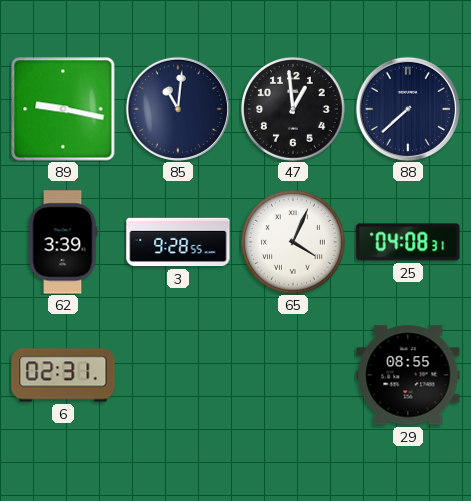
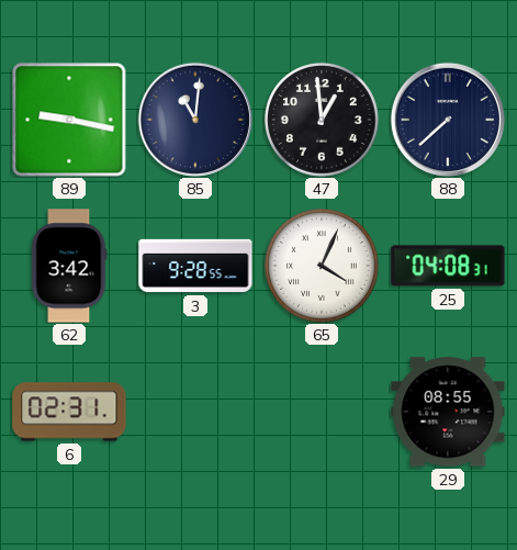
62: 3:39 -> 3:42 (69, 266)
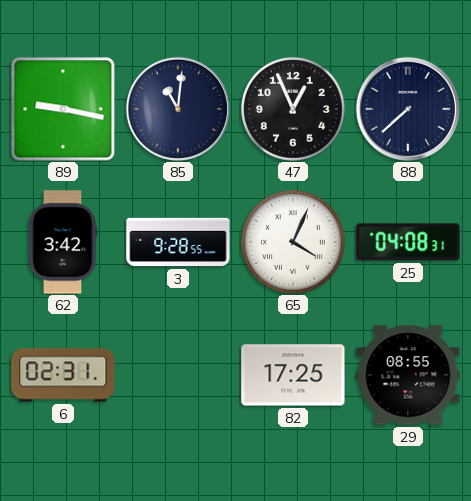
47: 12:59 -> 12:56 (294, 110)
82: none -> 17:25 (293, 375)
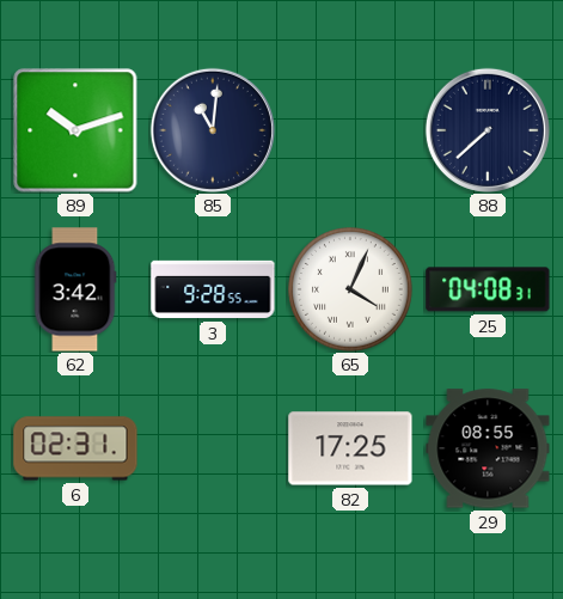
89: 9:17 -> 10:12 (75, 130)
47: 12:56 -> none (294, 110)
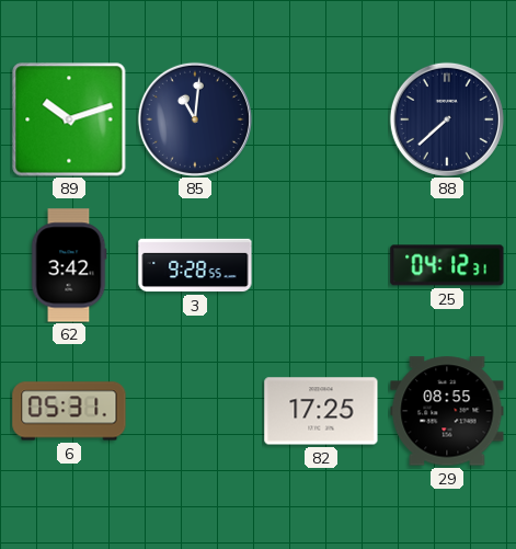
65: 4:04 -> none (351, 291)
25: 04:08 -> 04:12 (447, 265)
6: 02:31 -> 05:31 (69, 411)
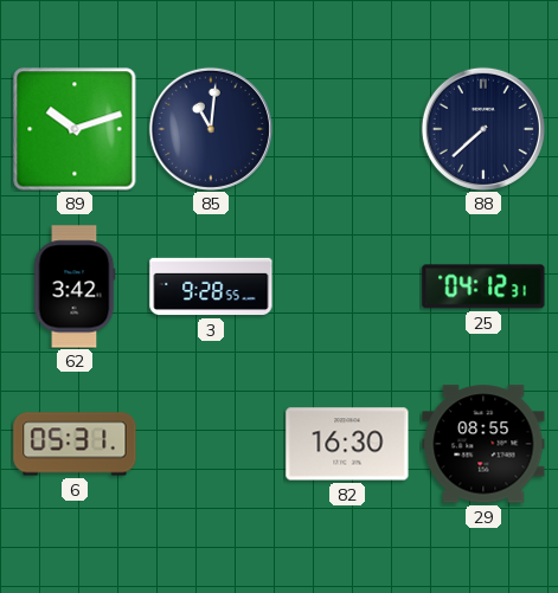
82: 17:25 -> 16:30 (347, 444)
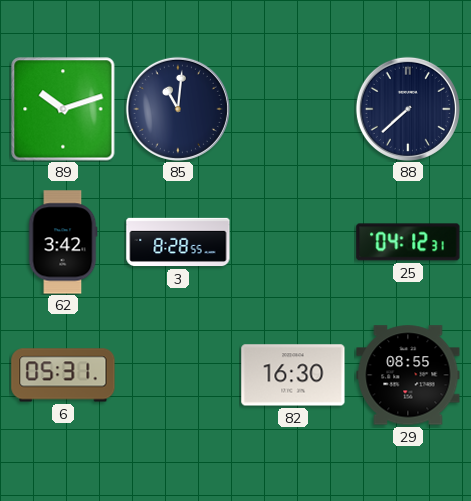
3: 9:28 -> 8:28 (178, 242)
